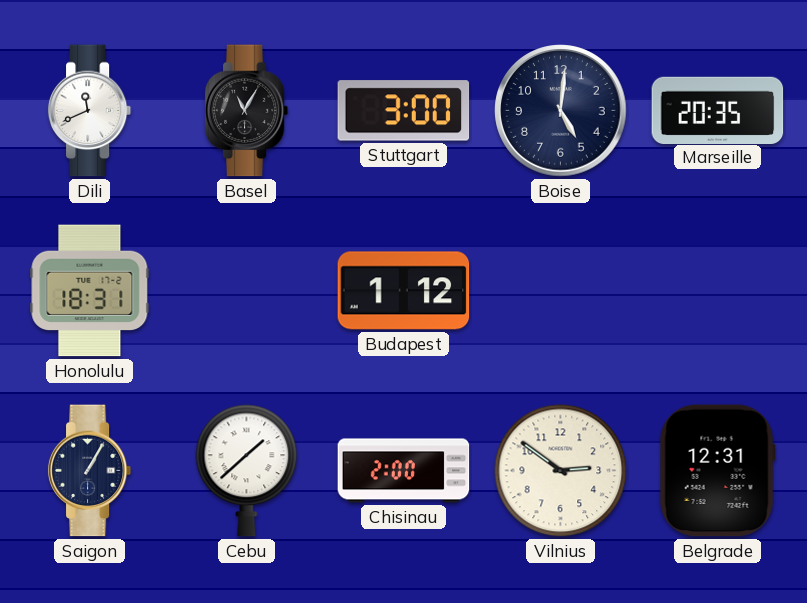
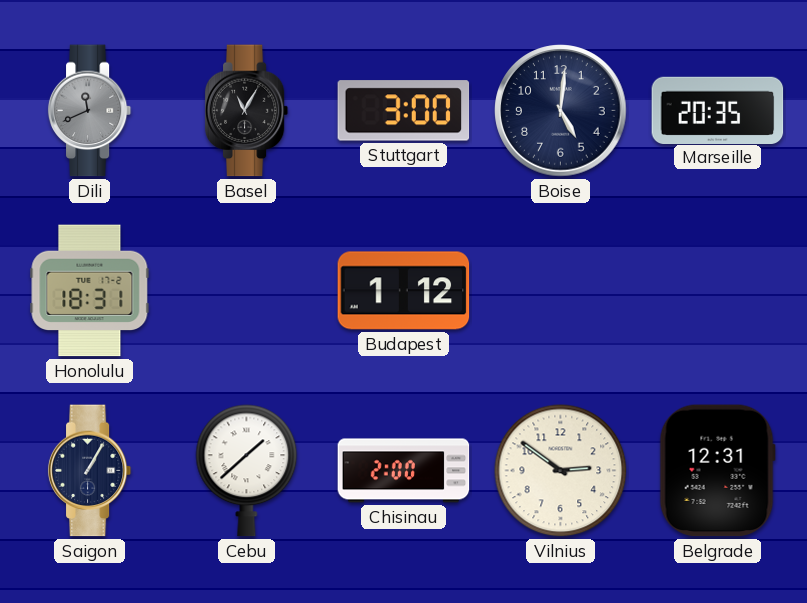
Dili dial: white -> grey (90, 111)
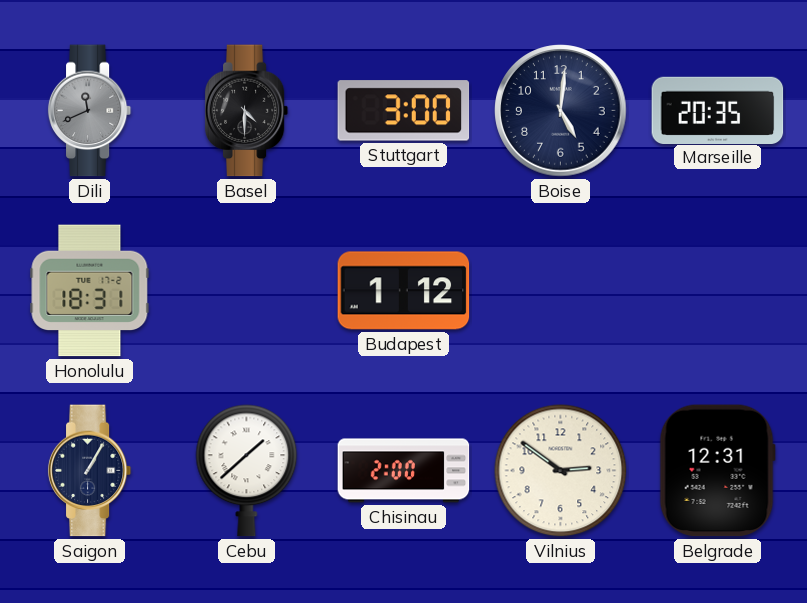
Basel: 11:05 -> 4:30 (247, 111)
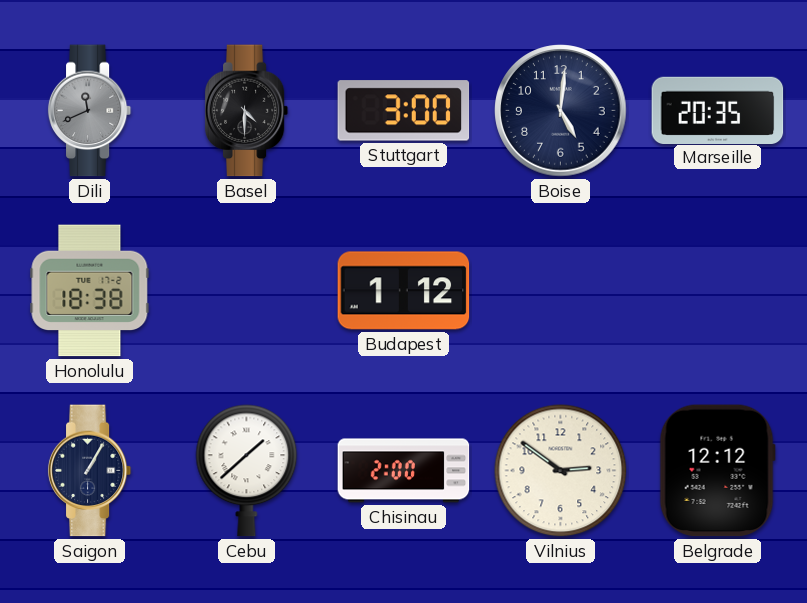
Honolulu: 18:31 -> 18:38 (90, 291)
Belgrade: 12:31 -> 12:12 (717, 471)
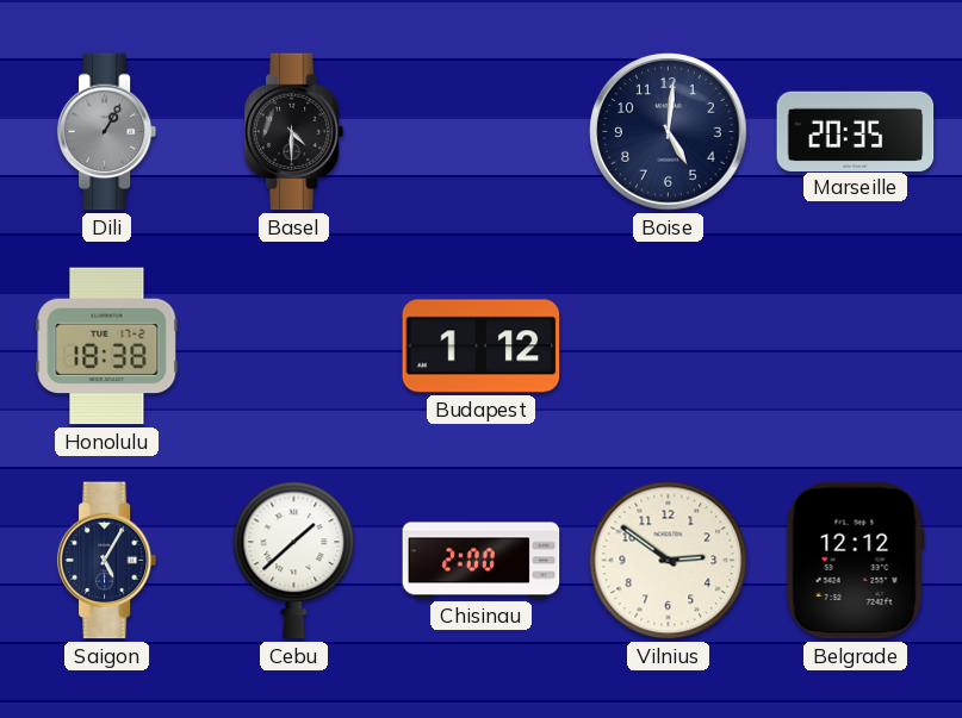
Dili: 11:41 -> 1:05 (107, 132)
Stuttgart: 3:00 -> none (404, 111)
Saigon: 1:05 -> 5:05 (107, 561)
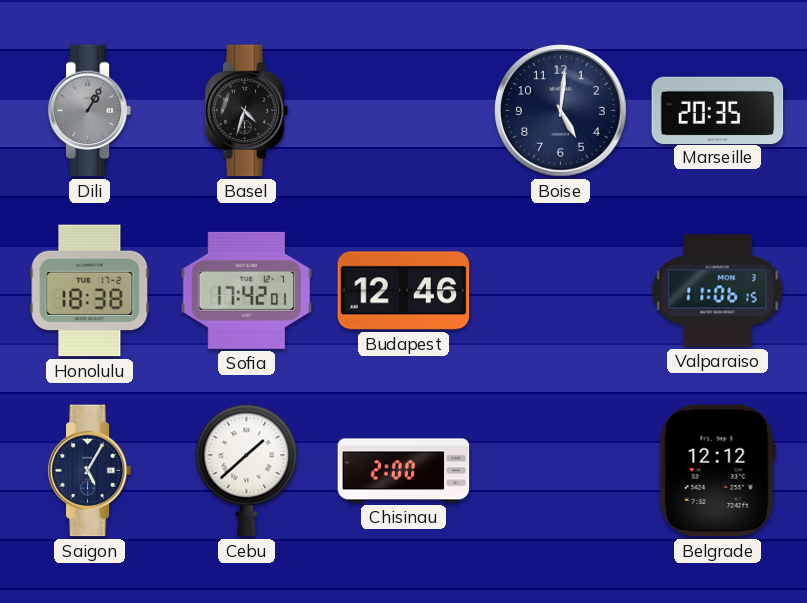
Basel: 4:30 -> 4:33 (247, 111)
Sofia: none -> 17:42 (247, 290)
Budapest: 1:12 -> 12:46 (404, 291)
Valparaiso: none -> 11:06 (718, 291)
Vilnius: 2:51 -> none (669, 561)
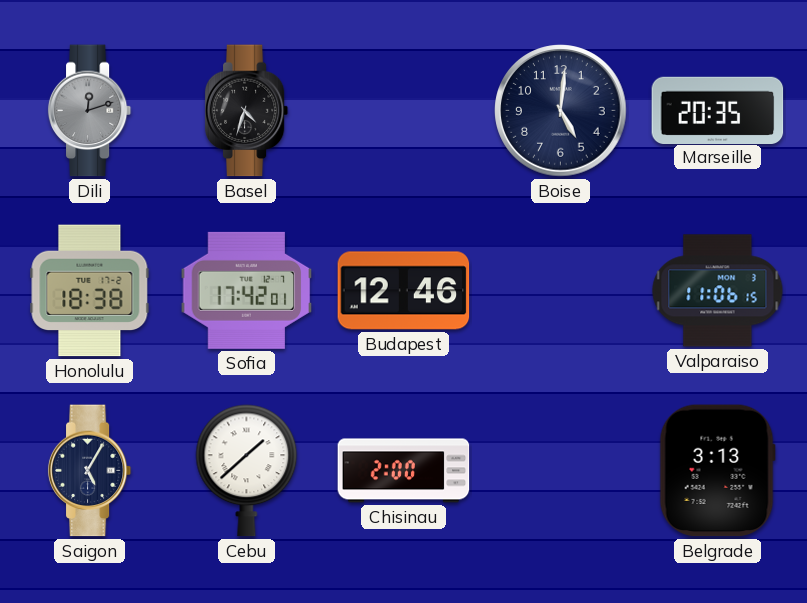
Dili: 1:05 -> 12:12 (90, 111)
Belgrade: 12:12 -> 3:13 (717, 471)
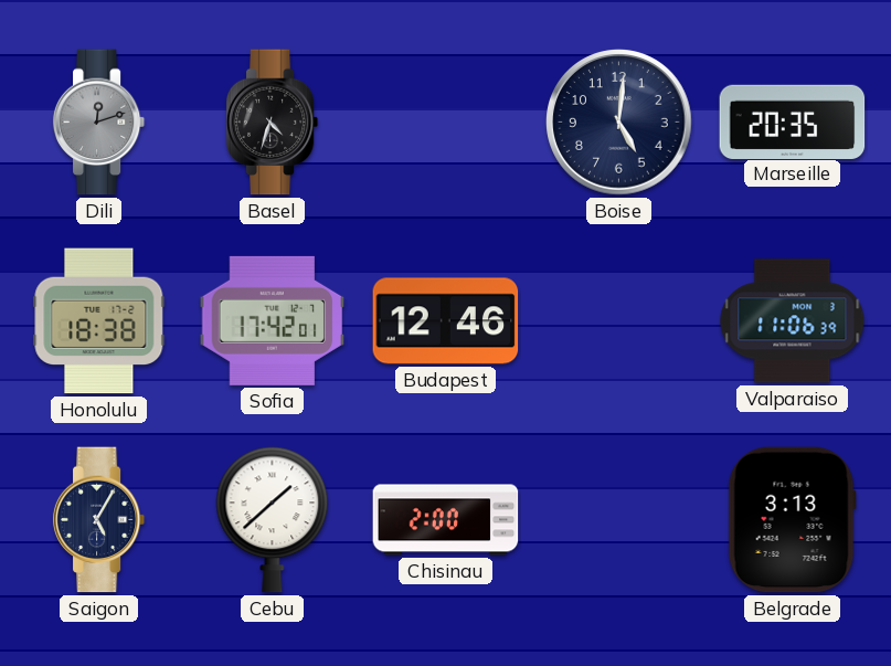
Valparaiso: 11:06:15 -> 11:06:39 (793, 321)
